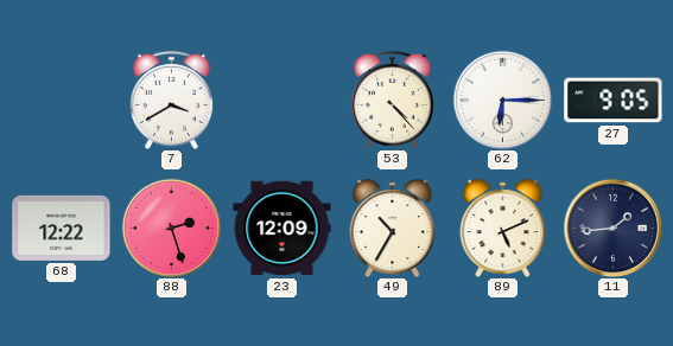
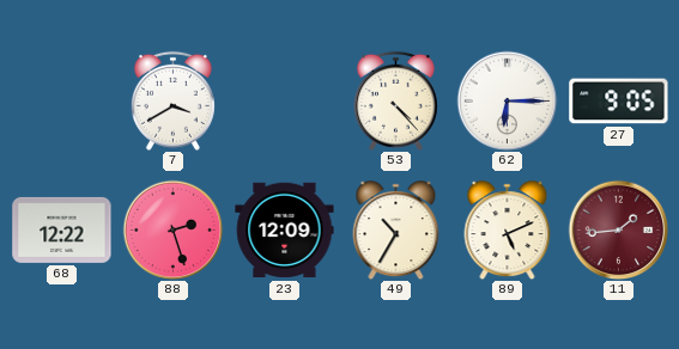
11 dial: navy -> burgundy (618, 229)
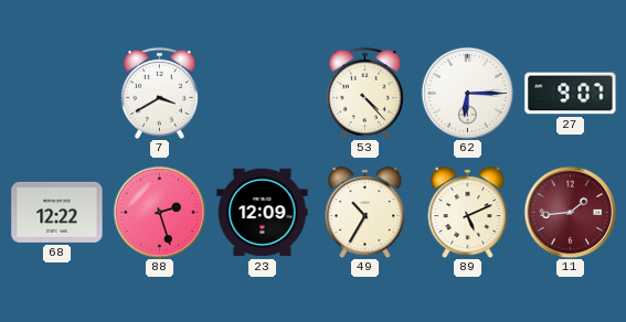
27: 9:05 -> 9:07 (571, 94)
